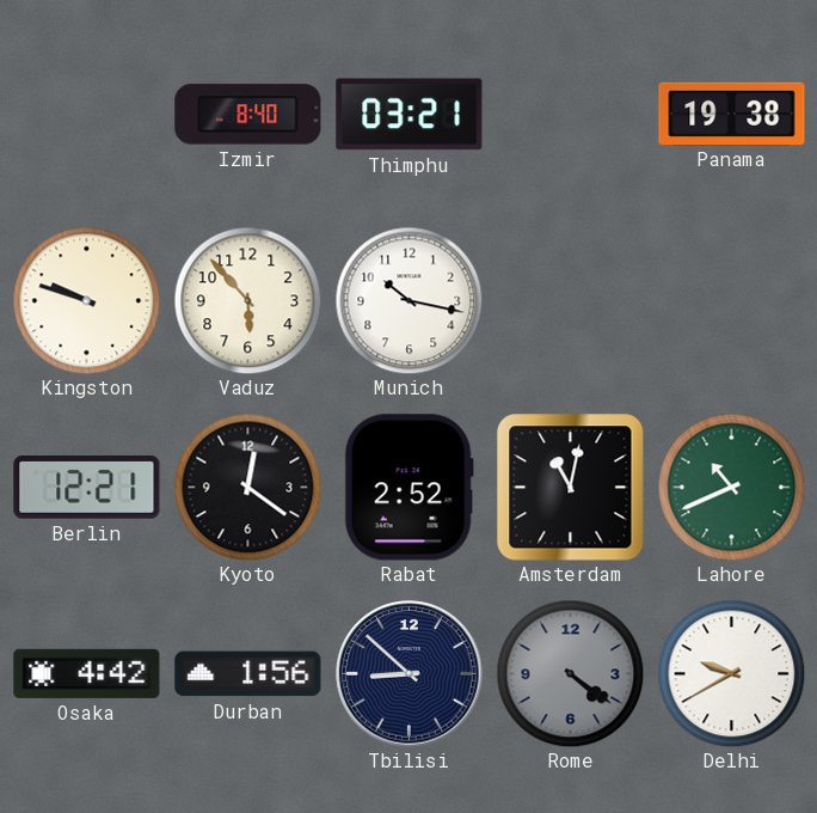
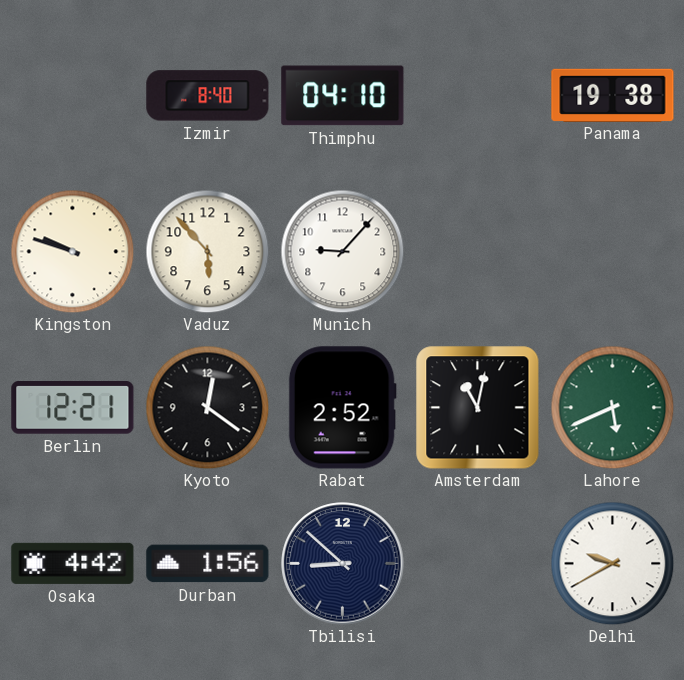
Thimphu: 03:21 -> 04:10 (343, 96)
Munich: 10:17 -> 9:07 (342, 251)
Lahore: 10:41 -> 5:41 (612, 407)
Rome: 4:21 -> none (570, 673)
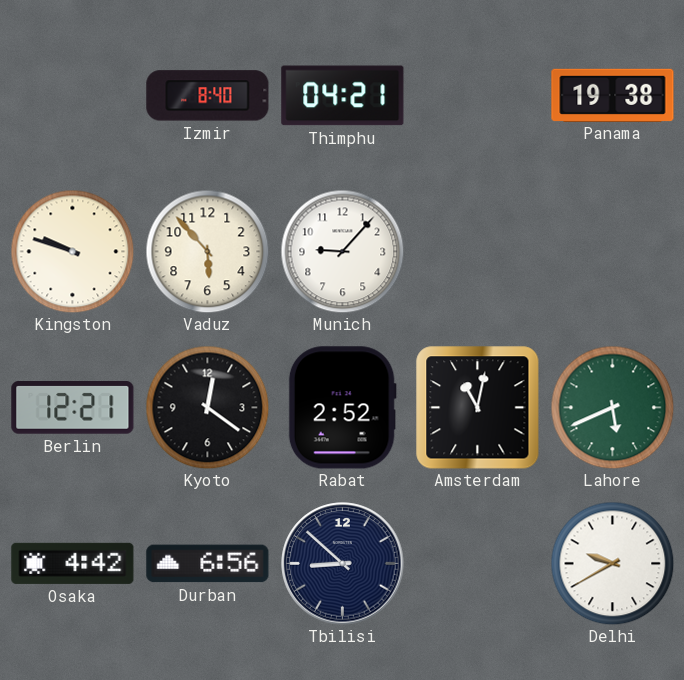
Thimphu: 04:10 -> 04:21 (343, 96)
Durban: 1:56 -> 6:56 (208, 564)
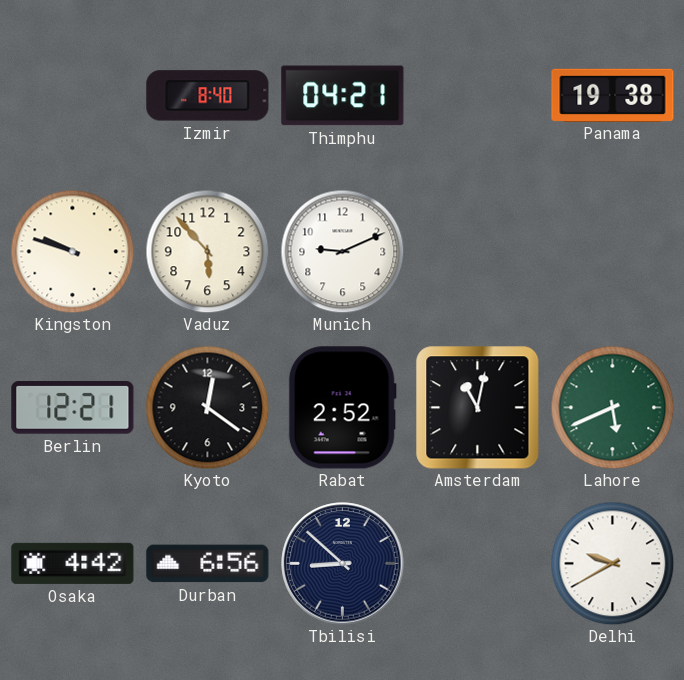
Munich: 9:07 -> 9:11 (342, 251)
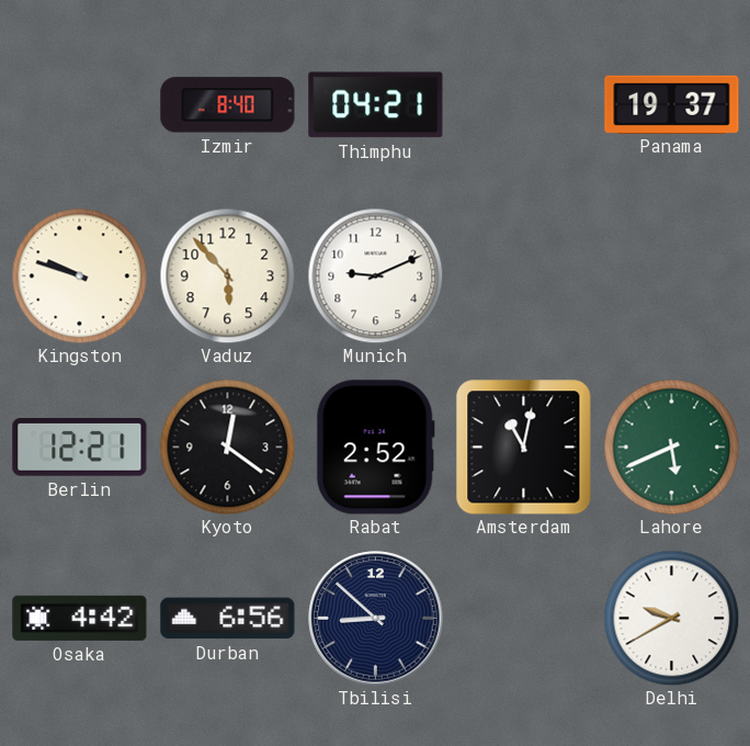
Panama: 19:38 -> 19:37 (672, 104)
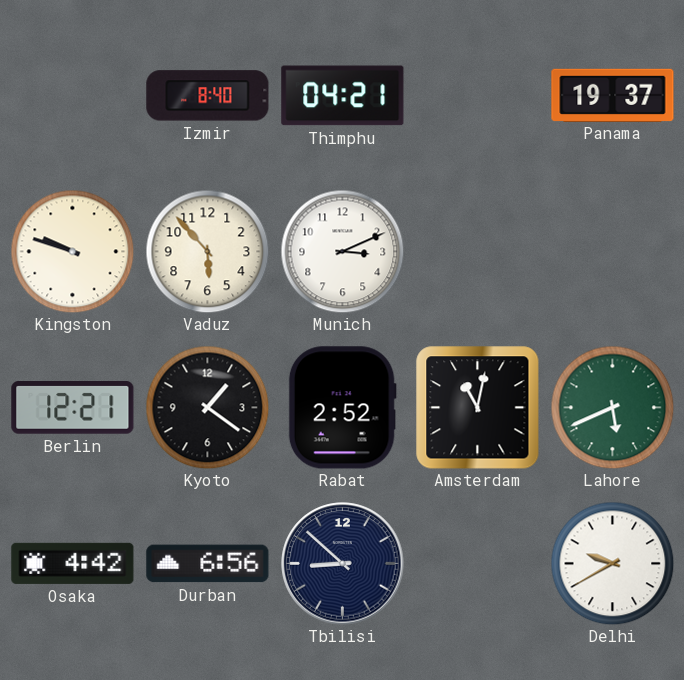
Munich: 9:11 -> 3:11 (342, 251)
Kyoto: 12:21 -> 1:21 (207, 407)
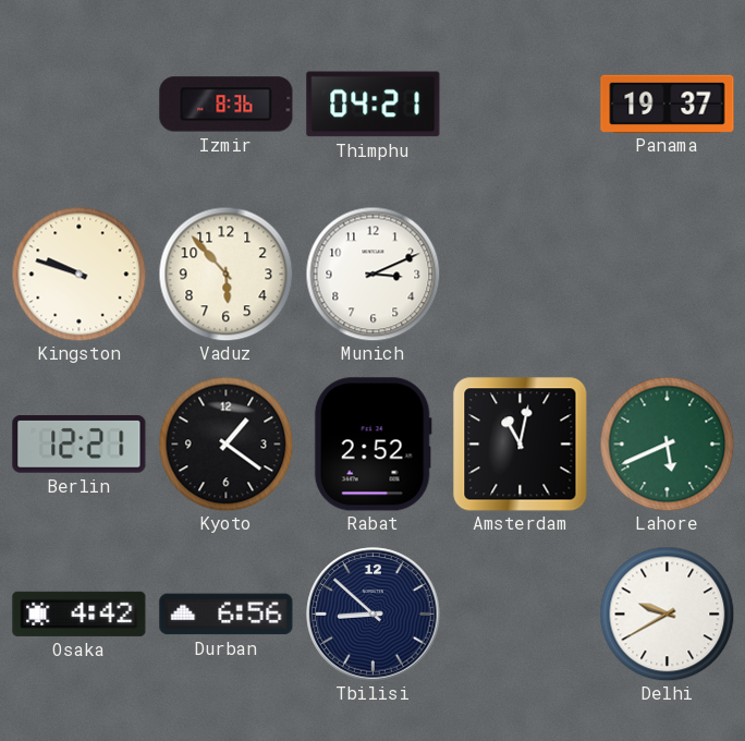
Izmir: 8:40 -> 8:36 (227, 105)
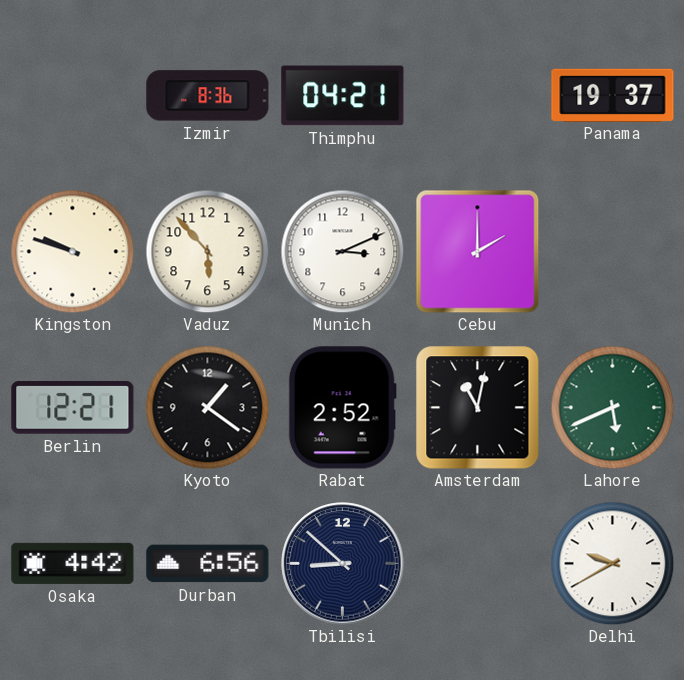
Cebu: none -> 2:00 (477, 251)
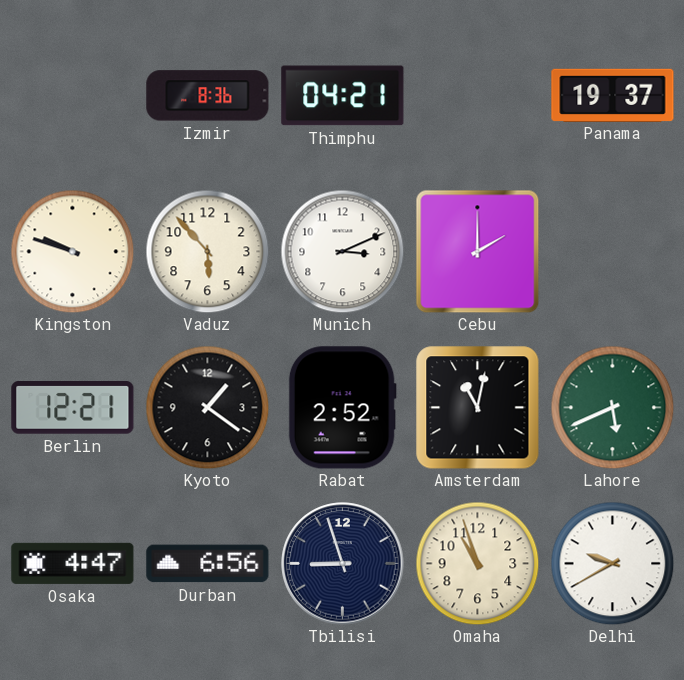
Osaka: 4:42 -> 4:47 (73, 563)
Tbilisi: 8:52 -> 8:57 (343, 564)
Omaha: none -> 10:57 (477, 563)
